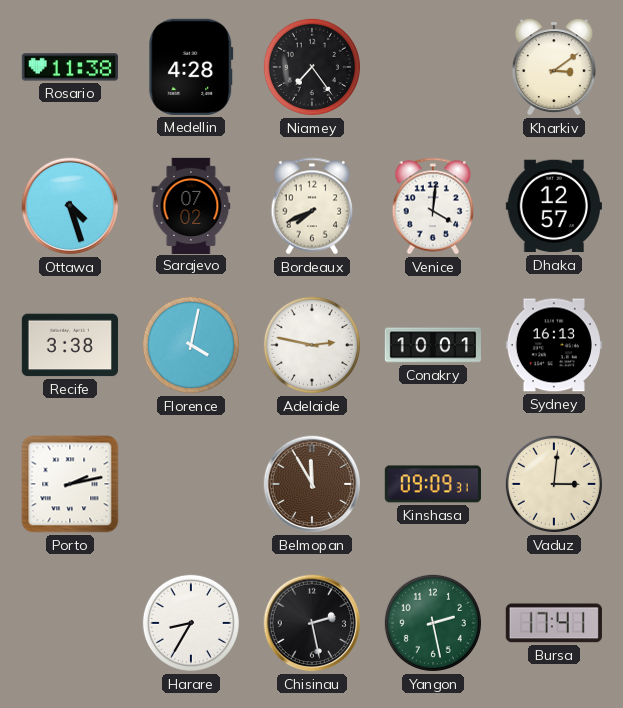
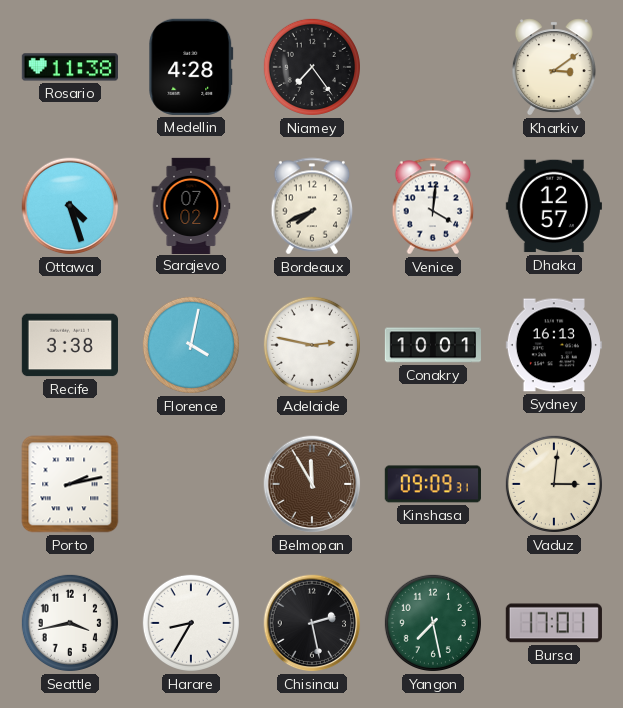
Seattle: none -> 3:43 (70, 623)
Yangon: 2:28 -> 7:28 (433, 623)
Bursa: 17:41 -> 17:01 (554, 623)
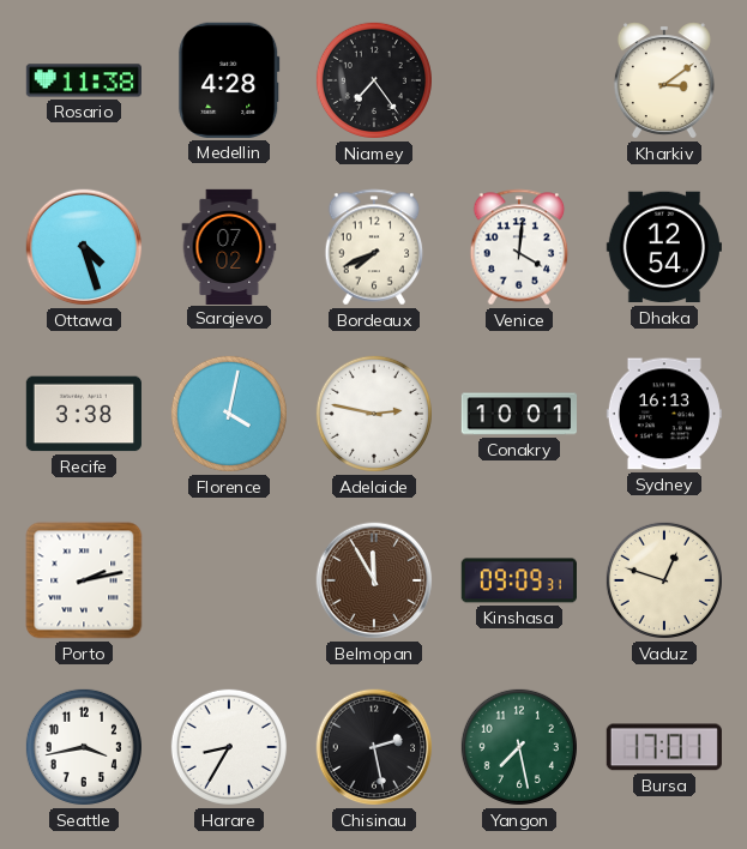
Dhaka: 12:57 -> 12:54 (664, 247)
Vaduz: 3:01 -> 12:48 (664, 580)
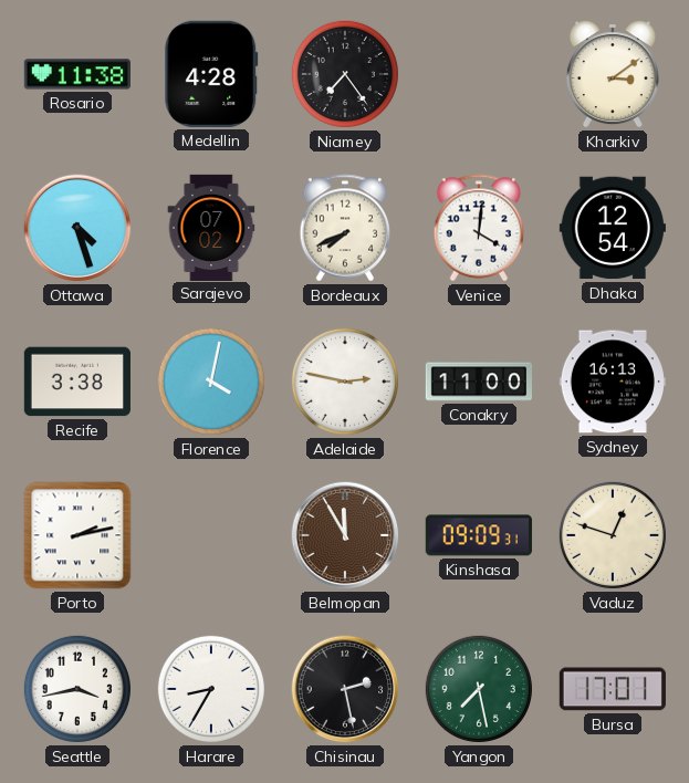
Conakry: 10:01 -> 11:00 (478, 382)
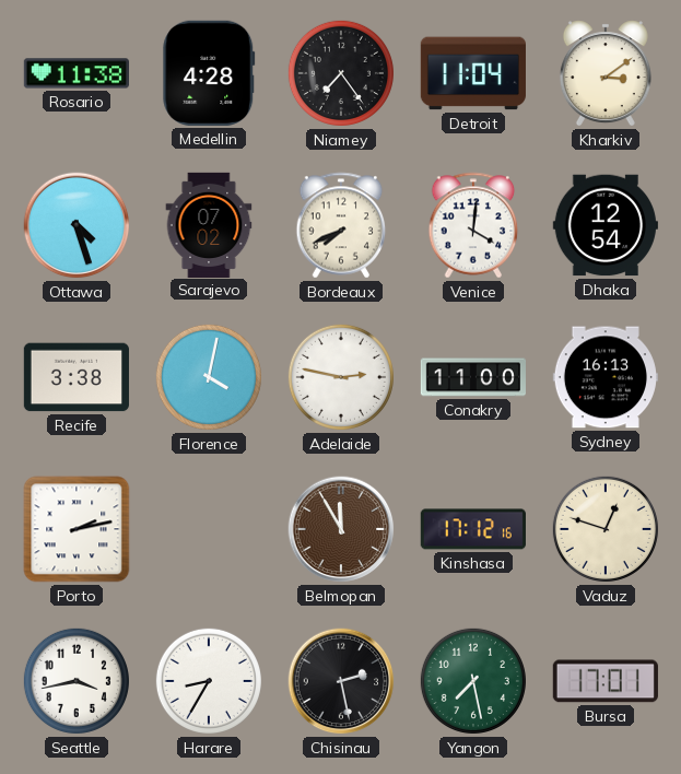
Detroit: none -> 11:04 (473, 73)
Kinshasa: 09:09 -> 17:12 (473, 529)
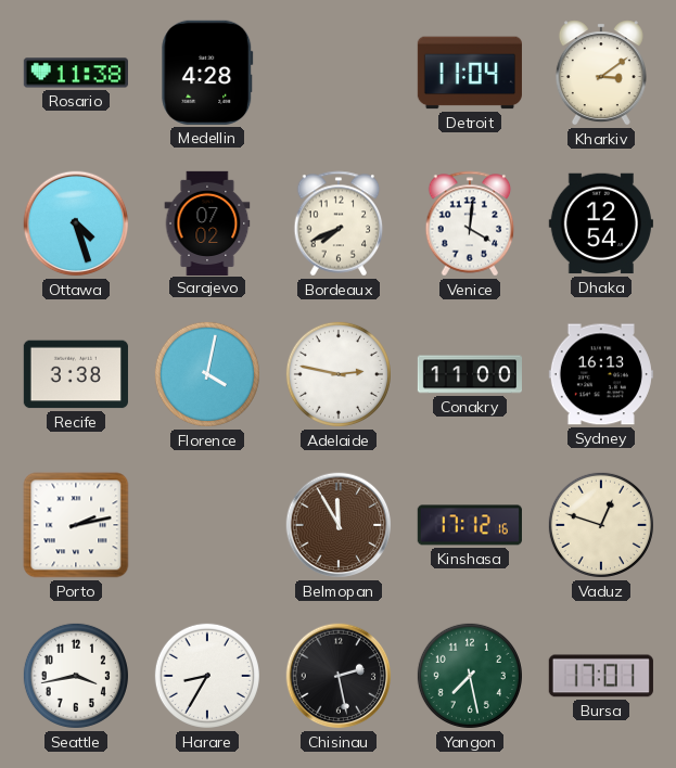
Niamey: 7:24 -> none (341, 73)
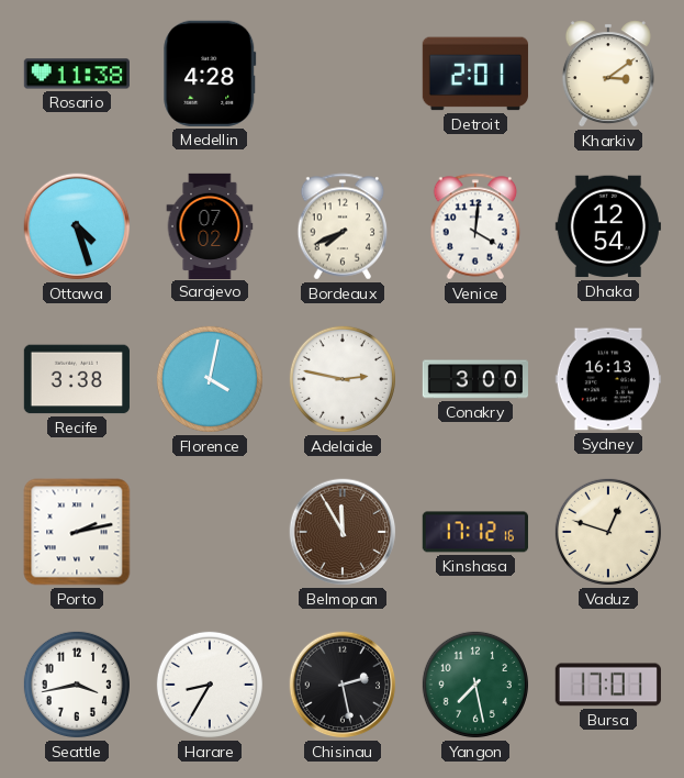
Detroit: 11:04 -> 2:01 (475, 74)
Conakry: 11:00 -> 3:00 (474, 379)
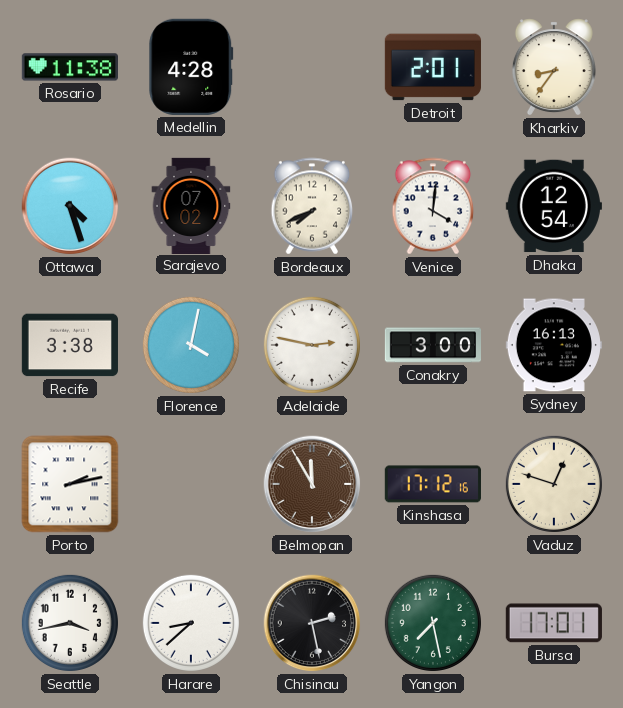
Kharkiv: 3:09 -> 8:36 (554, 67)
Harare: 8:35 -> 8:38 (191, 623)
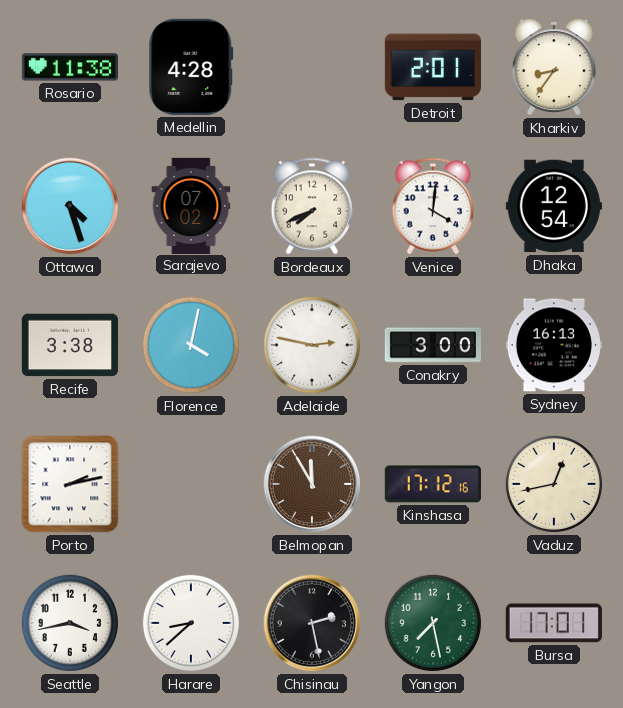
Vaduz: 12:48 -> 12:43 (554, 484)
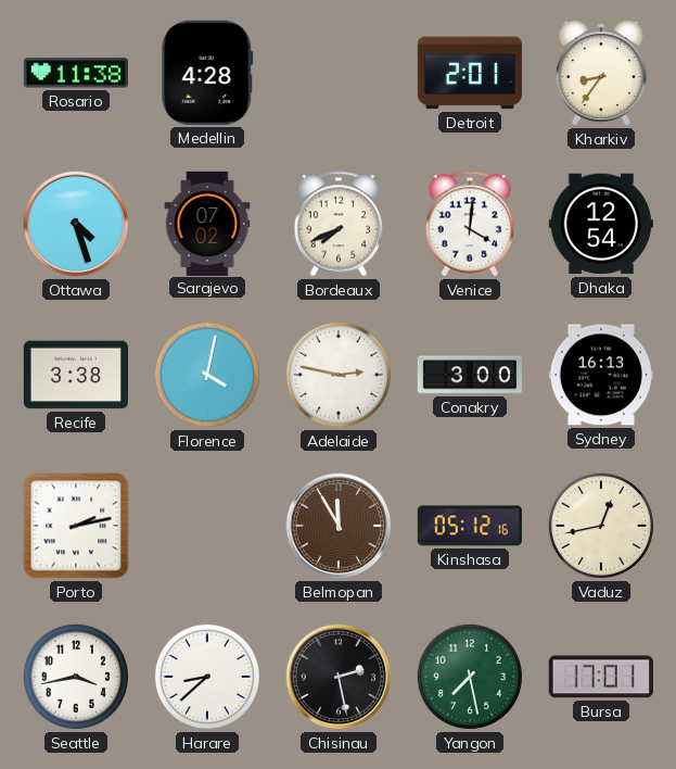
Kinshasa: 17:12 -> 05:12 (470, 526)
